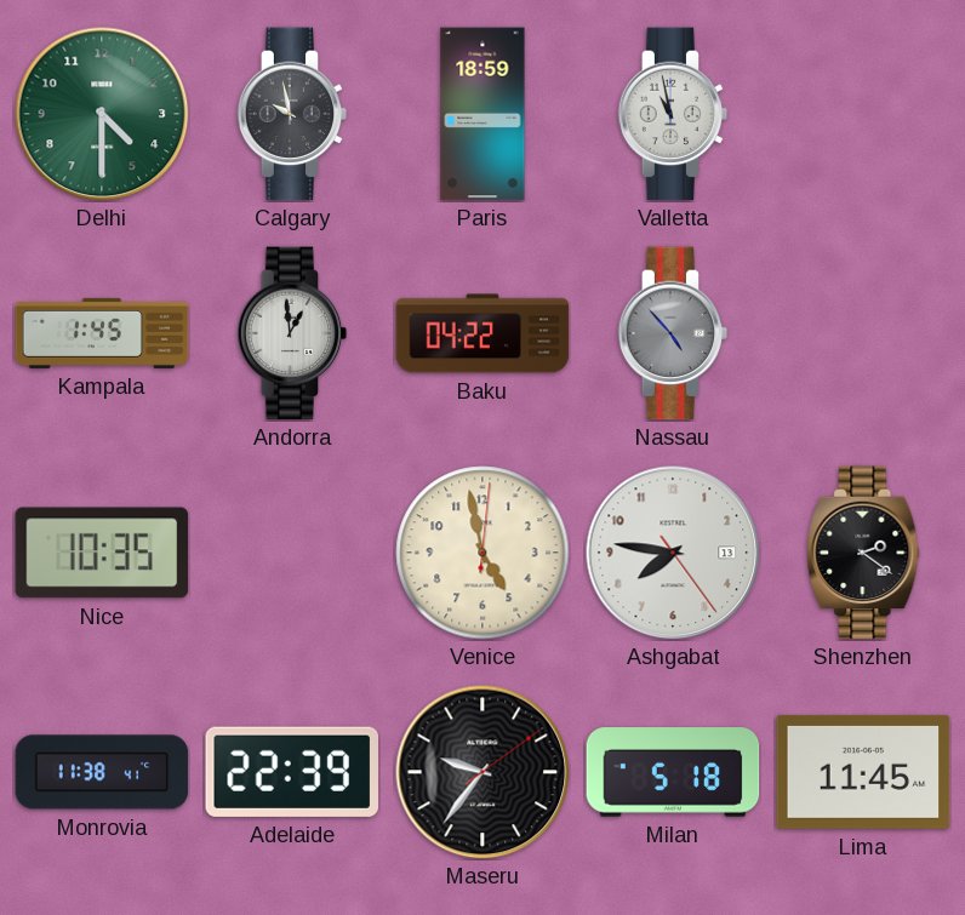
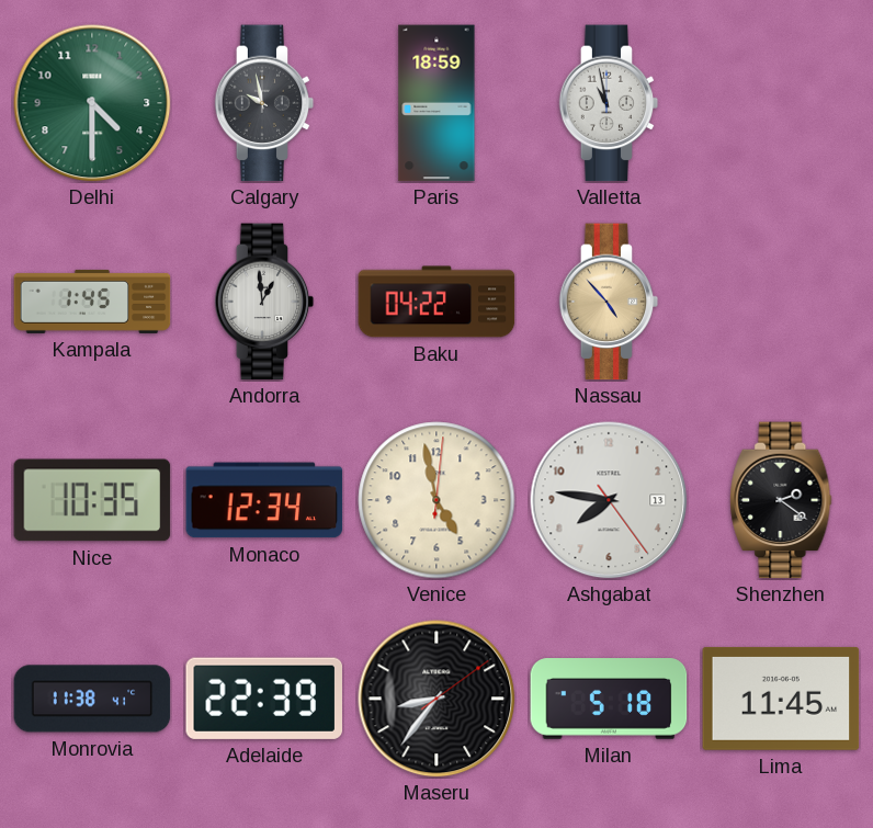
Nassau dial: grey -> champagne (609, 302)
Monaco: none -> 12:34 (264, 500)
Maseru: 9:36 -> 8:36 (436, 699)
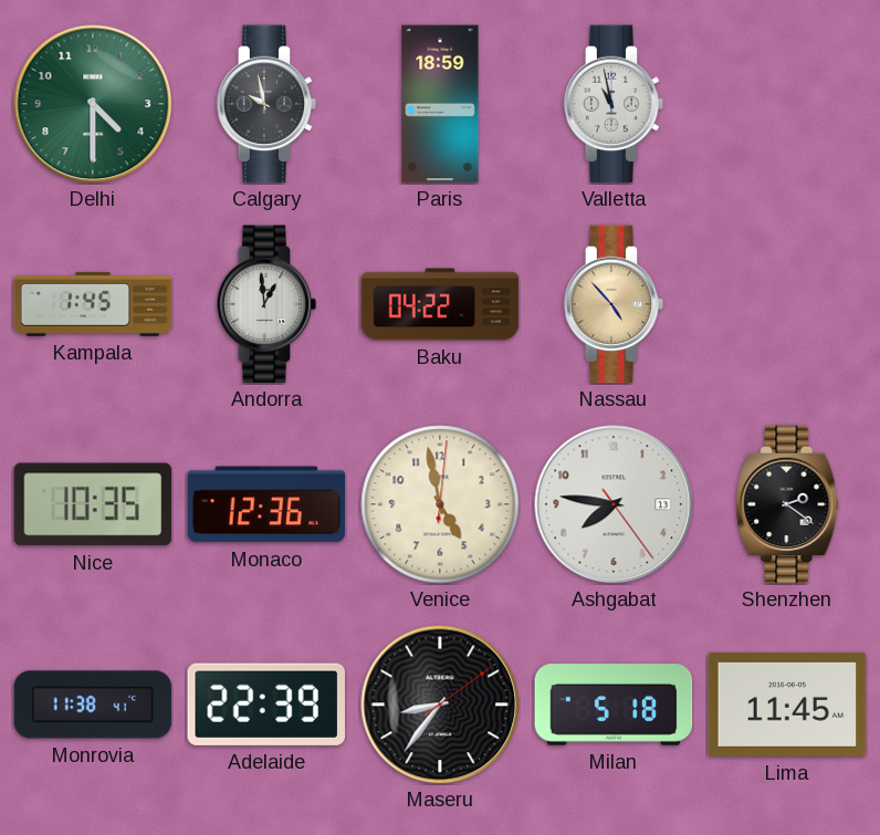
Monaco: 12:34 -> 12:36 (266, 504)
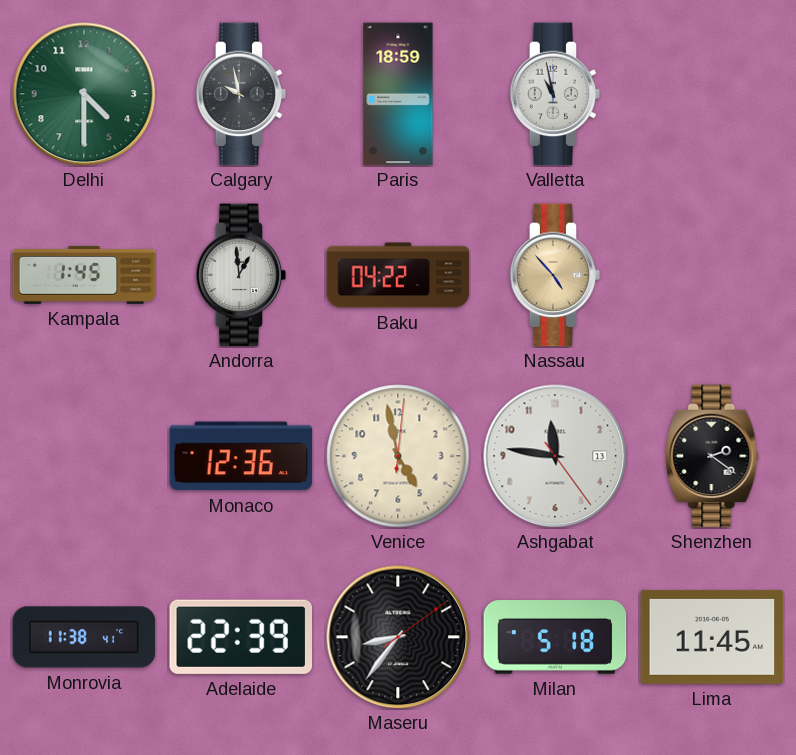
Nice: 10:35 -> none (93, 504)
Ashgabat: 7:46 -> 11:46 (555, 456)
